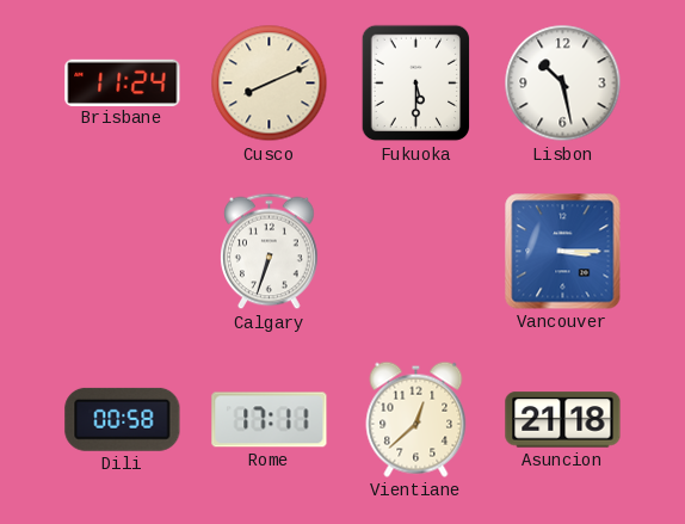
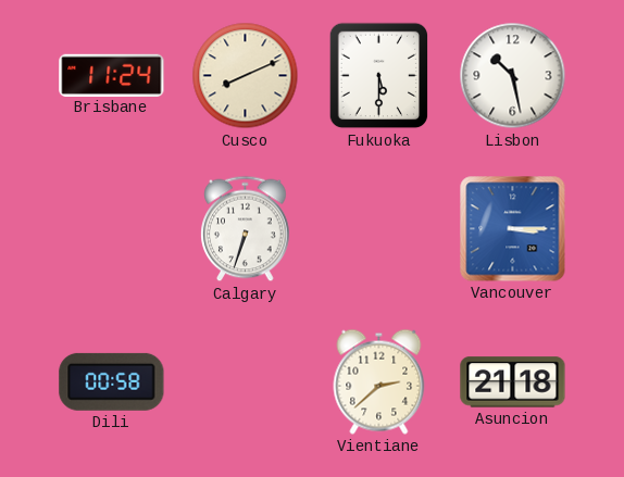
Rome: 17:11 -> none (270, 420)
Vientiane: 12:38 -> 2:38 (379, 381)
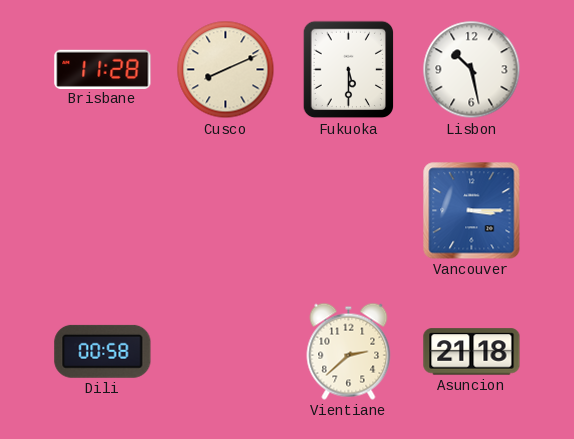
Brisbane: 11:24 -> 11:28 (103, 69)
Calgary: 6:33 -> none (246, 229)
